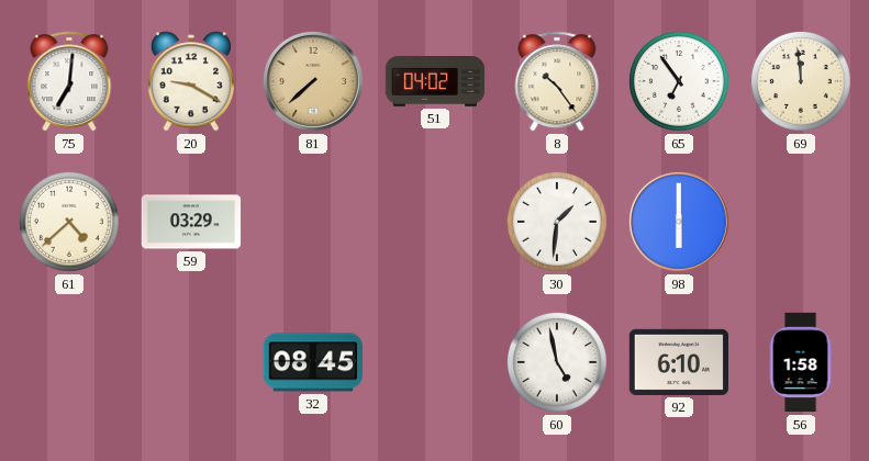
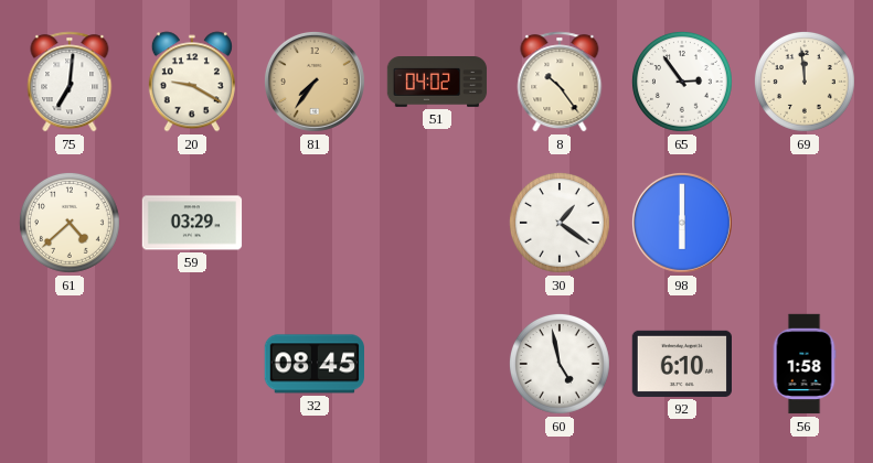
81: 7:38 -> 7:36 (315, 82)
65: 6:54 -> 2:54 (682, 82)
30: 1:31 -> 1:21 (560, 223)
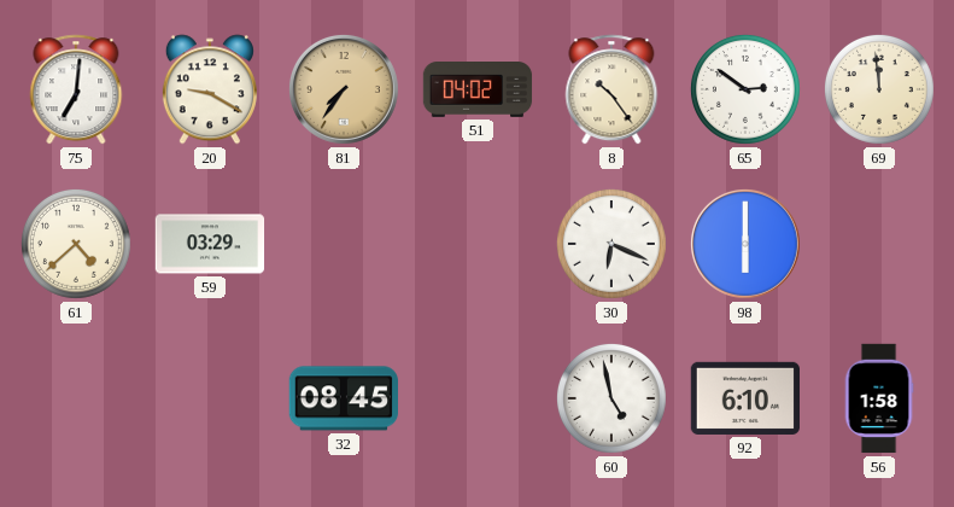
65: 2:54 -> 2:51 (745, 89)
30: 1:21 -> 6:19 (611, 244)
